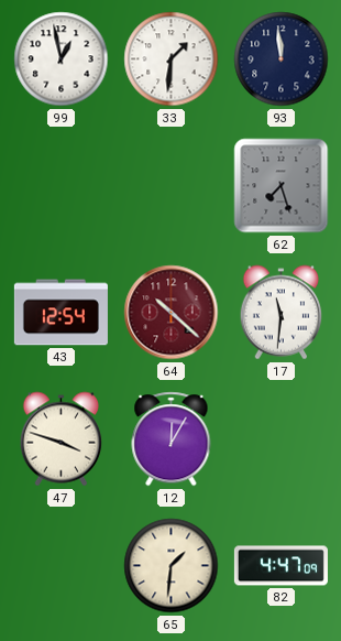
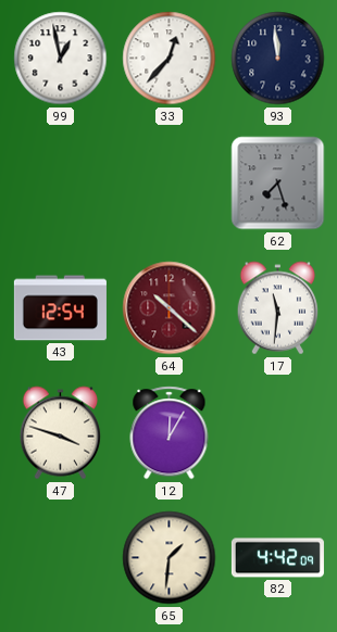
33: 1:31 -> 12:37 (170, 59)
82: 4:47 -> 4:42 (277, 558)
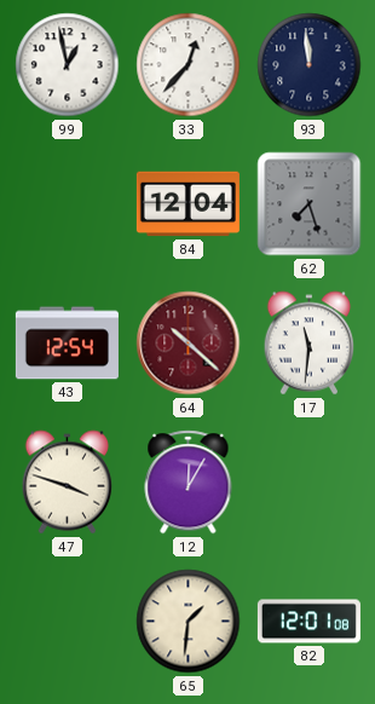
84: none -> 12:04 (187, 204)
82: 4:42 -> 12:01 (308, 622)
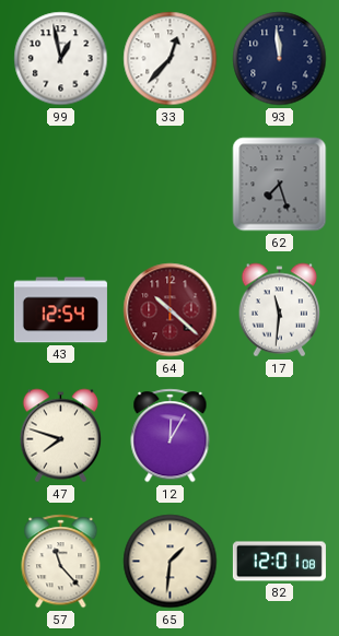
84: 12:04 -> none (187, 204)
47: 3:48 -> 7:48 (61, 436)
57: none -> 11:23 (61, 562)
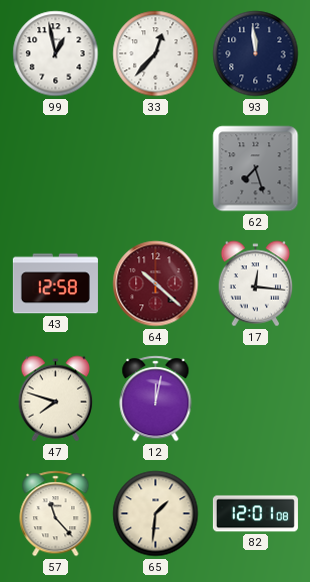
43: 12:54 -> 12:58 (55, 284)
17: 11:31 -> 12:16 (256, 284)
12: 12:05 -> 12:02 (156, 399)
